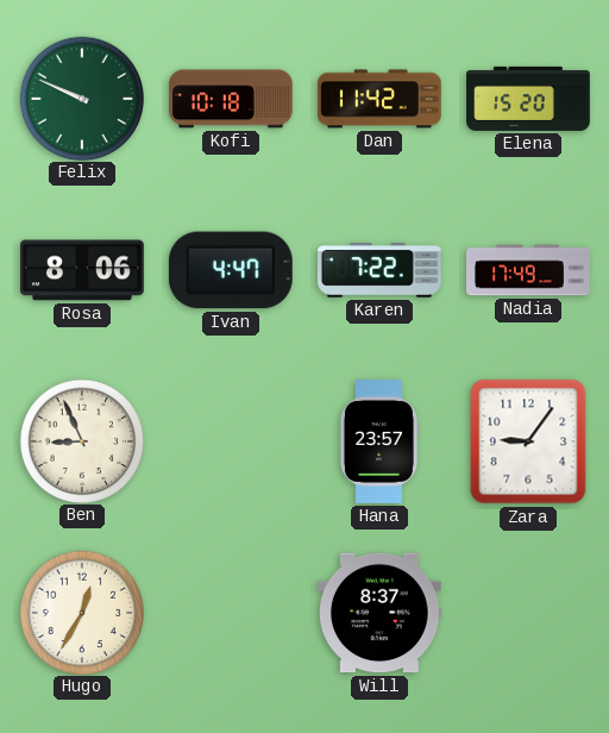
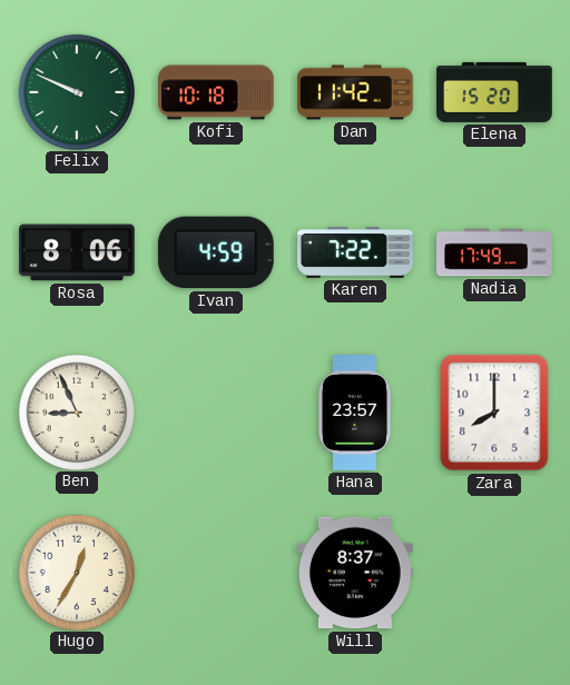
Ivan: 4:47 -> 4:59 (216, 252)
Zara: 9:06 -> 8:00 (494, 413)
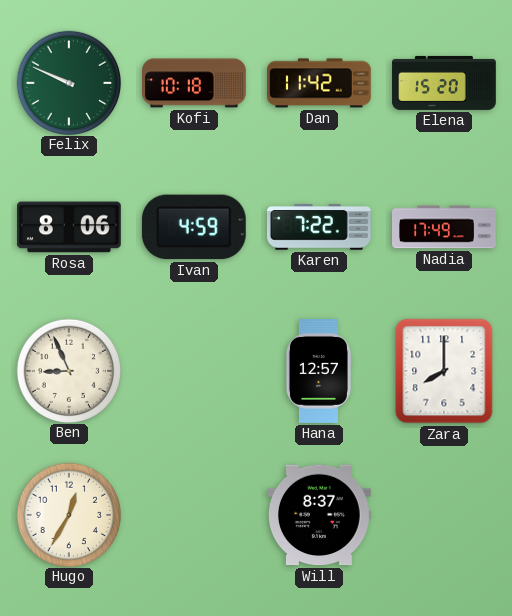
Hana: 23:57 -> 12:57 (318, 372)
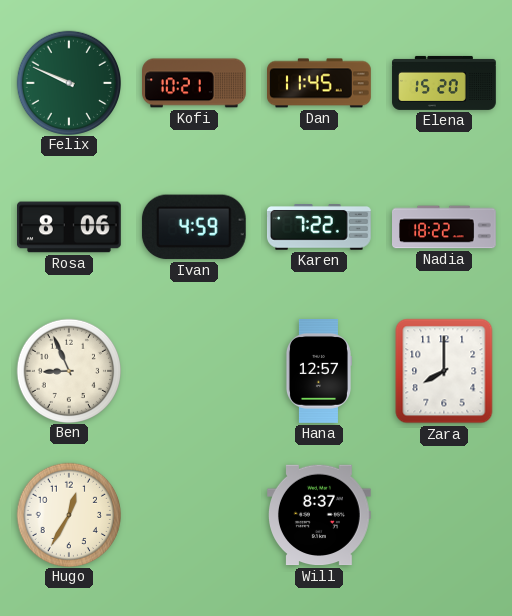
Kofi: 10:18 -> 10:21 (195, 83)
Dan: 11:42 -> 11:45 (320, 83)
Nadia: 17:49 -> 18:22 (445, 227)
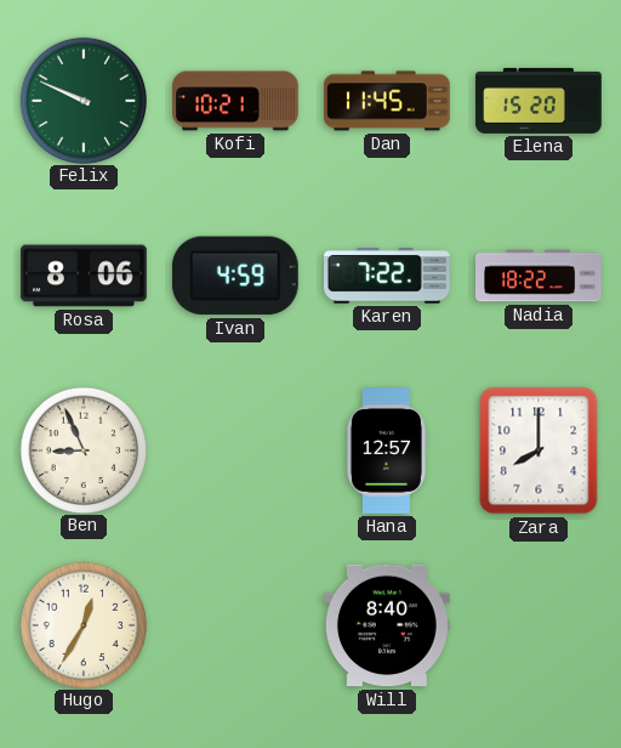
Will: 8:37 -> 8:40 (388, 625)
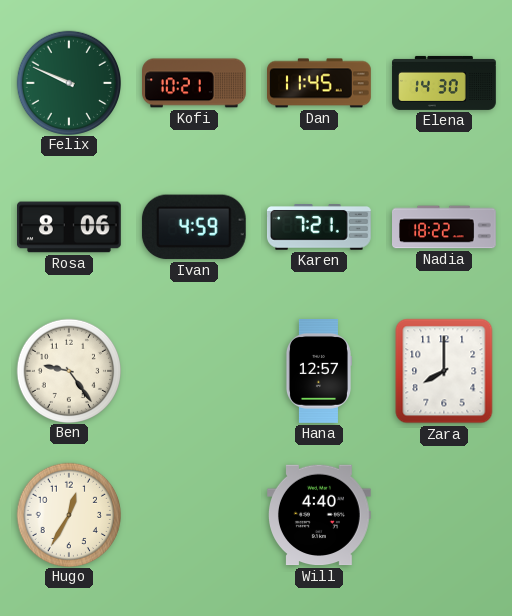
Elena: 15:20 -> 14:30 (444, 83)
Karen: 7:22 -> 7:21 (320, 228)
Ben: 8:56 -> 9:24 (68, 370)
Will: 8:40 -> 4:40 (320, 515)
